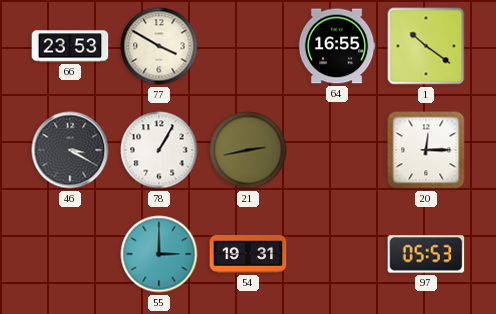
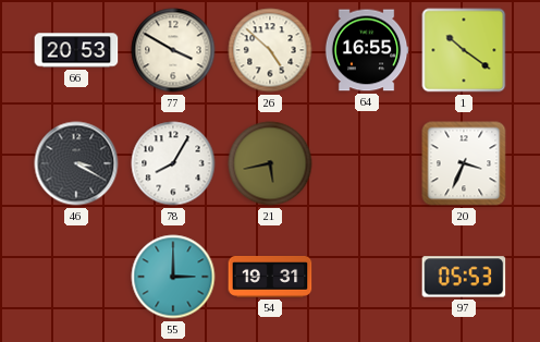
66: 23:53 -> 20:53 (76, 50)
26: none -> 4:52 (270, 50)
78: 1:05 -> 8:05 (173, 163)
21: 2:43 -> 5:43 (270, 163)
20: 12:15 -> 3:34 (464, 163)
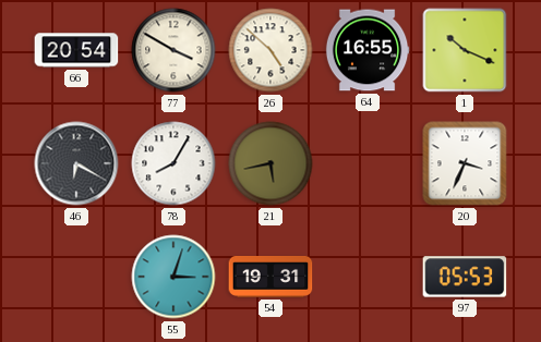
66: 20:53 -> 20:54 (76, 50)
1: 10:21 -> 10:19 (465, 50)
46: 3:20 -> 6:20 (76, 163)
55: 3:00 -> 3:03 (173, 277)
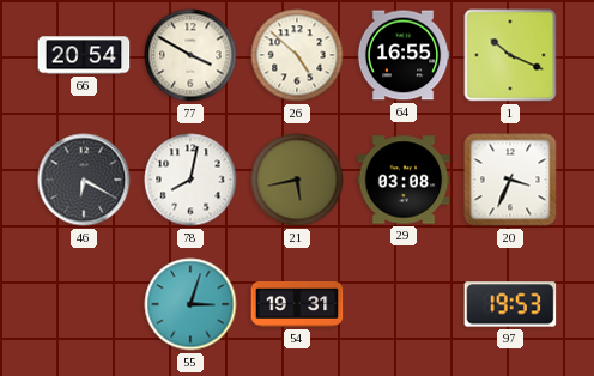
78: 8:05 -> 8:02 (190, 180)
29: none -> 03:08 (404, 180)
97: 05:53 -> 19:53 (510, 304)
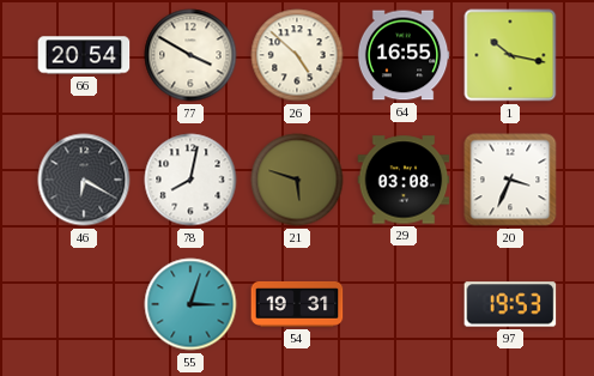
1: 10:19 -> 10:17 (510, 55)
21: 5:43 -> 5:48 (297, 180)
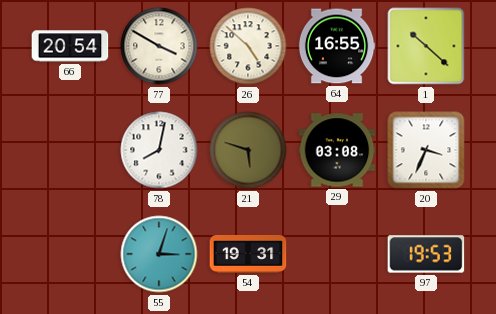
1: 10:17 -> 10:22 (426, 46)
46: 6:20 -> none (84, 180)
